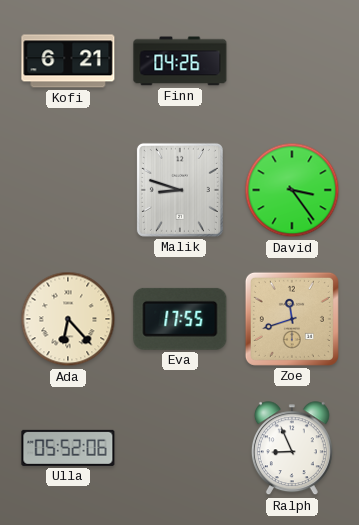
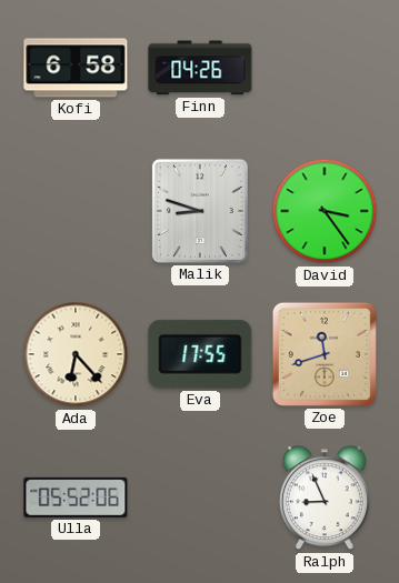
Kofi: 6:21 -> 6:58 (76, 68)
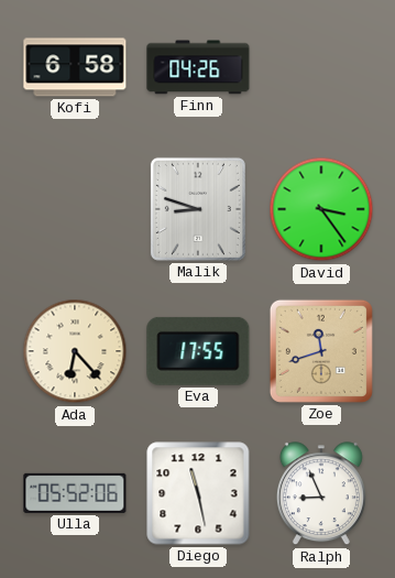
Diego: none -> 11:28 (198, 493)
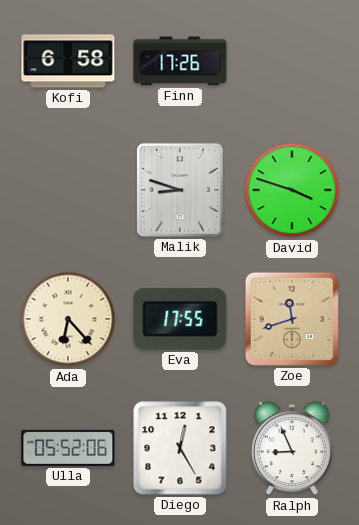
Finn: 04:26 -> 17:26 (180, 61)
David: 3:24 -> 3:48 (292, 190)
Diego: 11:28 -> 12:25 (180, 448)
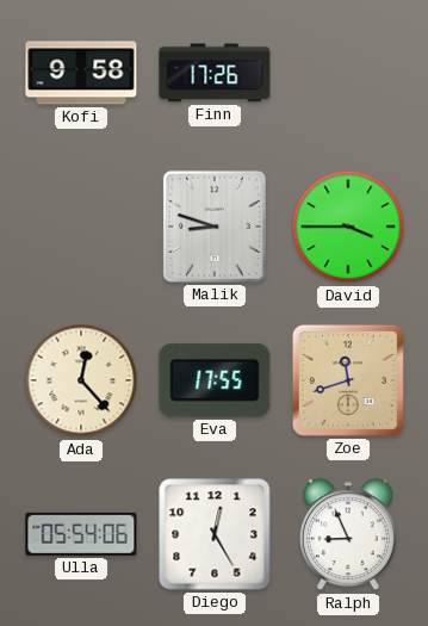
Kofi: 6:58 -> 9:58 (81, 73)
David: 3:48 -> 3:45 (348, 227)
Ada: 6:23 -> 12:23 (81, 380)
Ulla: 05:52 -> 05:54 (81, 534)
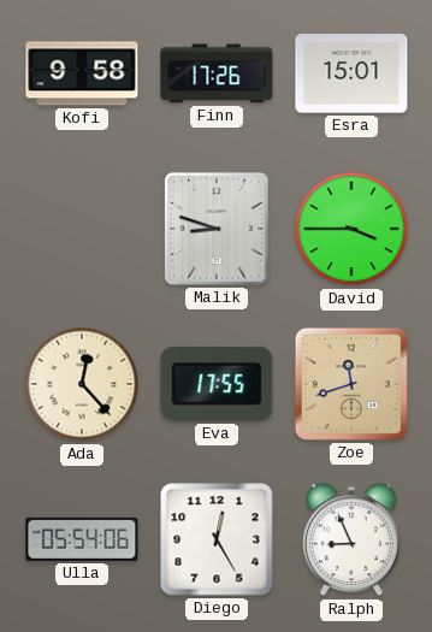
Esra: none -> 15:01 (351, 73)
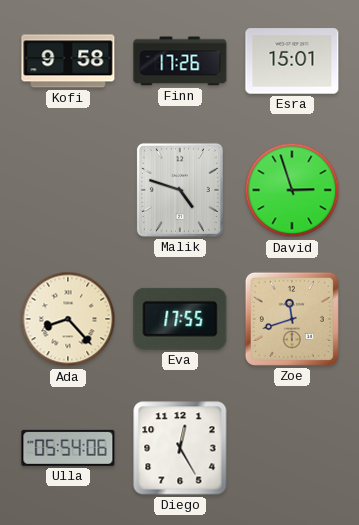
Malik: 8:48 -> 4:48 (180, 190)
David: 3:45 -> 2:57 (292, 190)
Ada: 12:23 -> 8:23 (68, 319)
Ralph: 8:56 -> none (351, 541)
